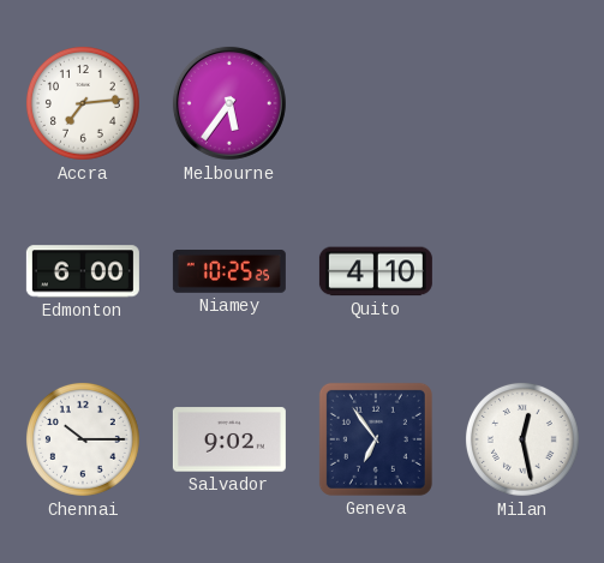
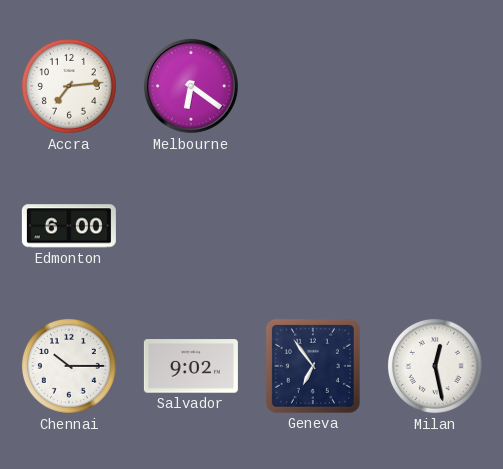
Melbourne: 5:36 -> 6:21 (191, 86)
Niamey: 10:25 -> none (229, 272)
Quito: 4:10 -> none (376, 271)
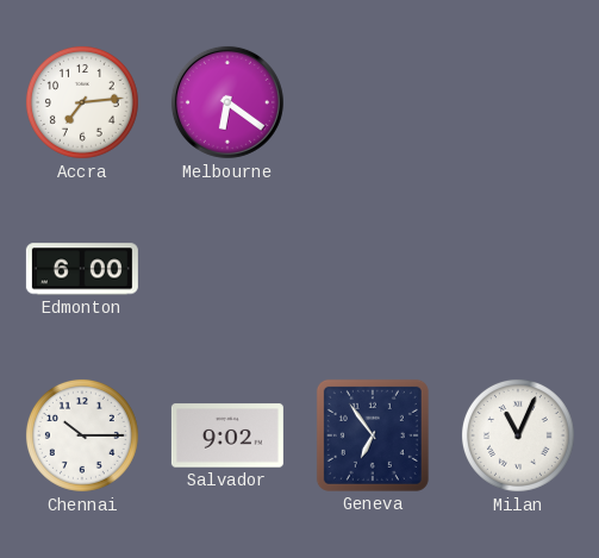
Milan: 12:28 -> 11:04 (518, 435)
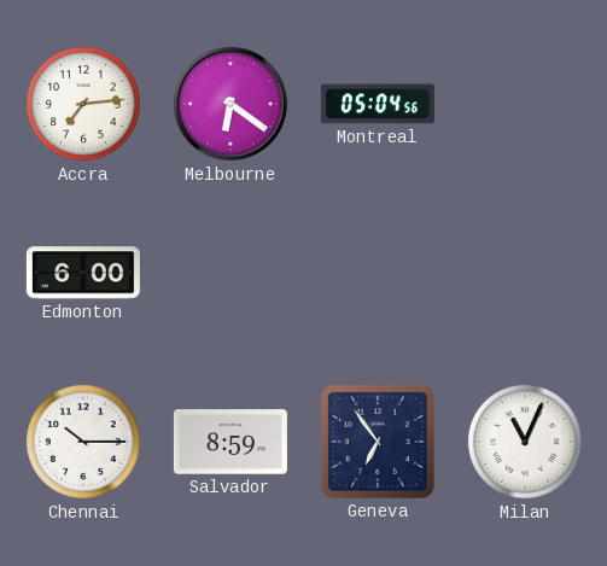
Montreal: none -> 05:04 (378, 104)
Salvador: 9:02 -> 8:59 (230, 442)
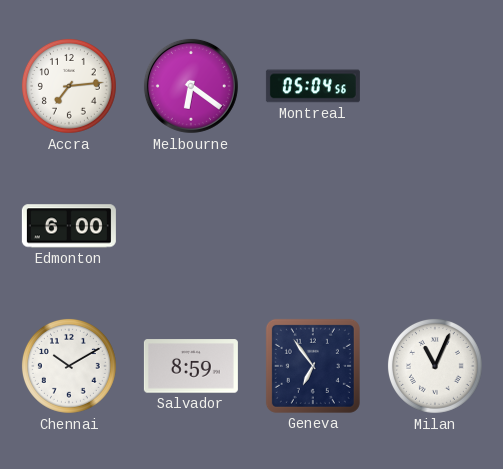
Chennai: 10:15 -> 10:10 (69, 366)
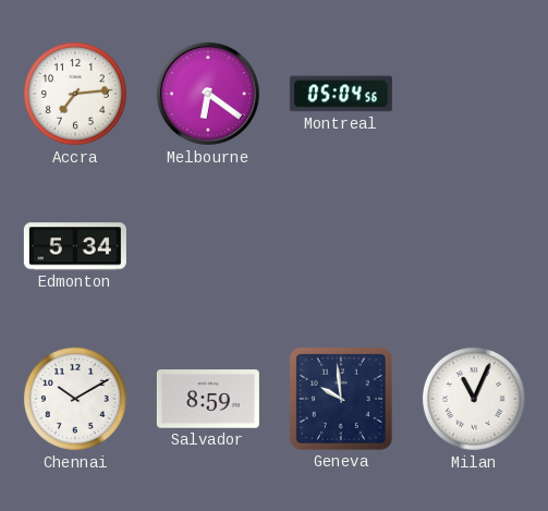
Edmonton: 6:00 -> 5:34 (75, 246)
Geneva: 6:54 -> 9:59 (341, 399)
